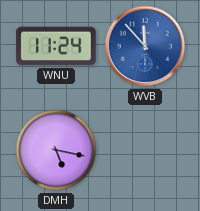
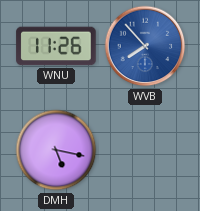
WNU: 11:24 -> 11:26 (56, 46)
WVB: 11:53 -> 7:53 (145, 46)
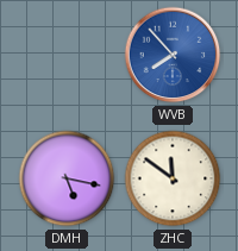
WNU: 11:26 -> none (56, 46)
ZHC: none -> 11:51 (173, 178)
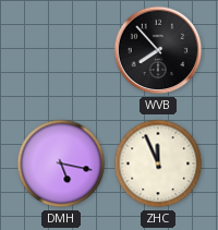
WVB dial: blue -> black (158, 50)
ZHC: 11:51 -> 11:56 (158, 164)
